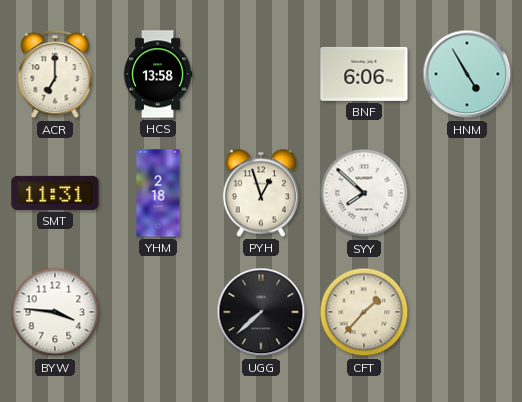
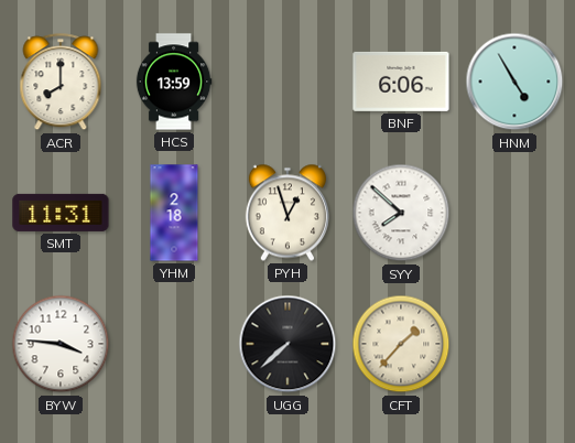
ACR: 7:00 -> 8:00 (61, 83)
HCS: 13:58 -> 13:59 (174, 82)
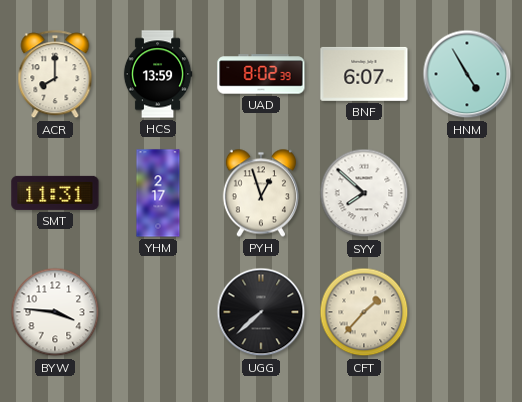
UAD: none -> 8:02 (261, 74)
BNF: 6:06 -> 6:07 (364, 74)
YHM: 2:18 -> 2:17 (158, 193)
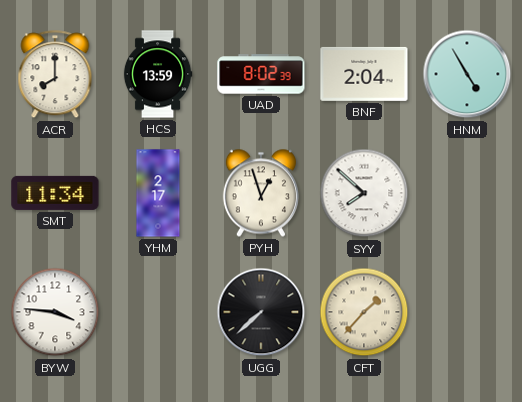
BNF: 6:07 -> 2:04 (364, 74)
SMT: 11:31 -> 11:34 (55, 193)
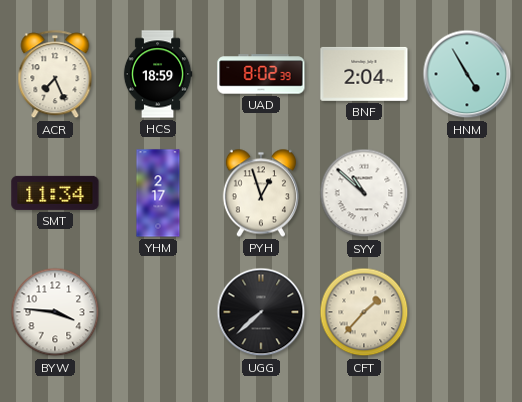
ACR: 8:00 -> 7:26 (55, 75)
HCS: 13:59 -> 18:59 (158, 74)
SYY: 7:52 -> 10:52 (364, 193)
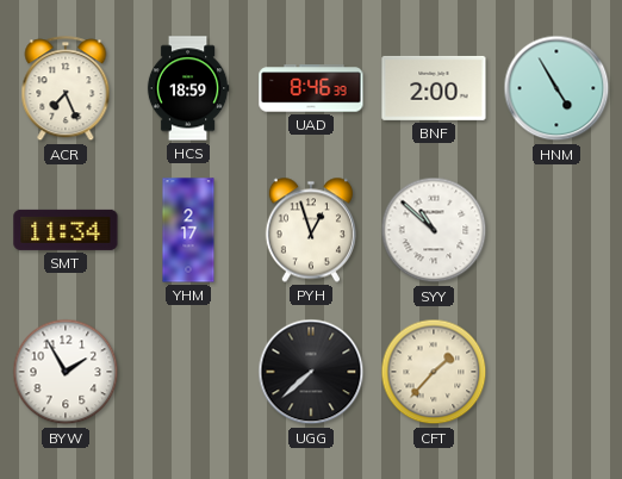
UAD: 8:02 -> 8:46 (311, 88)
BNF: 2:04 -> 2:00 (434, 88)
BYW: 3:46 -> 1:55 (66, 372)
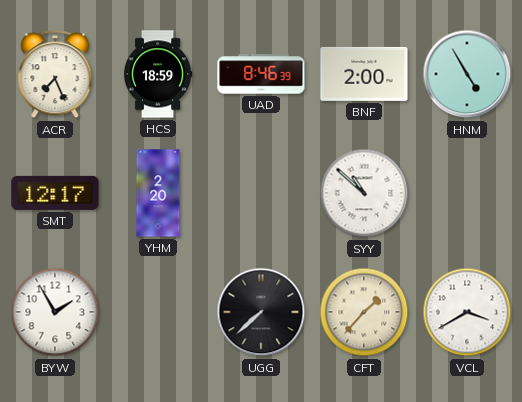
SMT: 11:34 -> 12:17 (55, 193)
YHM: 2:17 -> 2:20 (158, 193)
PYH: 12:57 -> none (311, 230)
VCL: none -> 3:40 (467, 312)
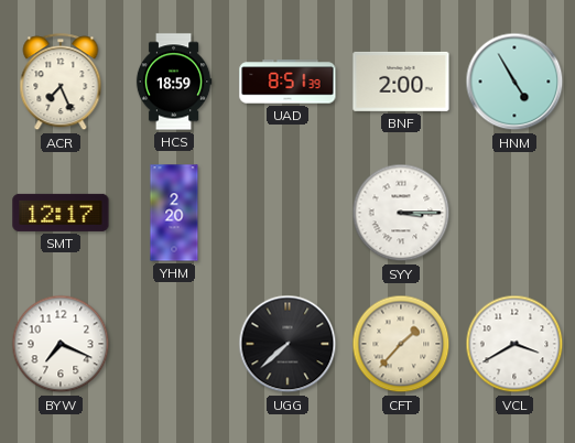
UAD: 8:46 -> 8:51 (287, 82)
SYY: 10:52 -> 3:15 (401, 213)
BYW: 1:55 -> 7:19 (61, 344)
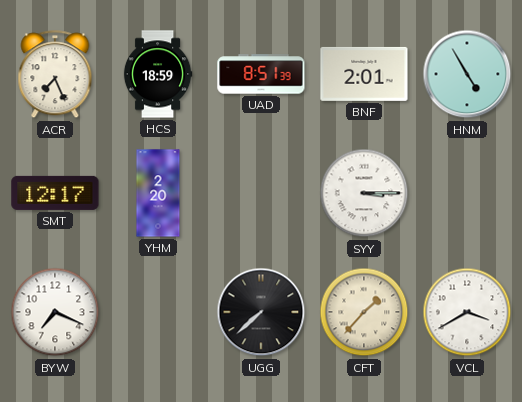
BNF: 2:00 -> 2:01 (364, 74)
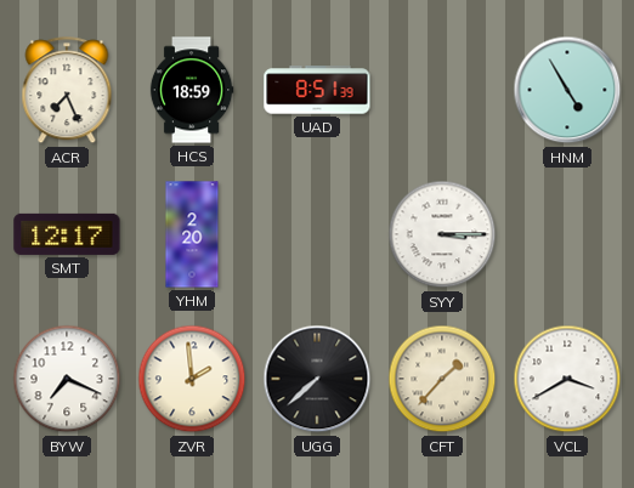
BNF: 2:01 -> none (364, 74)
ZVR: none -> 1:59 (192, 379)
